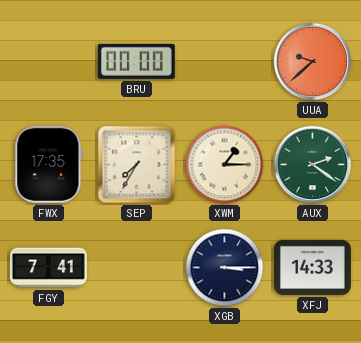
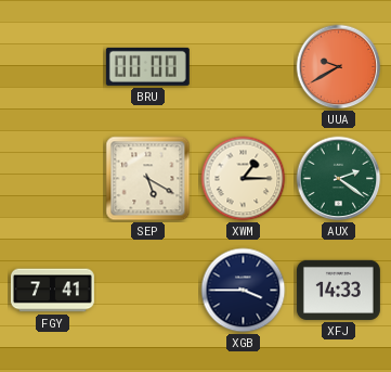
UUA: 9:38 -> 9:40 (339, 67)
FWX: 17:35 -> none (49, 164)
SEP: 7:35 -> 5:20 (148, 179)
XGB: 3:15 -> 3:45 (244, 291)
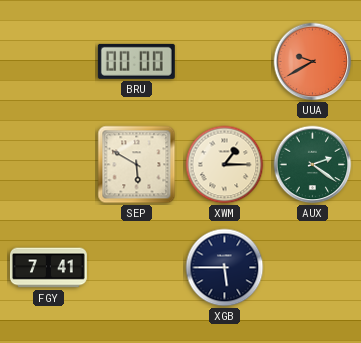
SEP: 5:20 -> 5:50 (137, 165)
XGB: 3:45 -> 5:45 (225, 268)
XFJ: 14:33 -> none (338, 290)
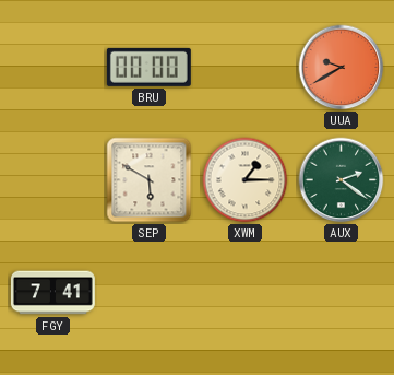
XGB: 5:45 -> none (225, 268)
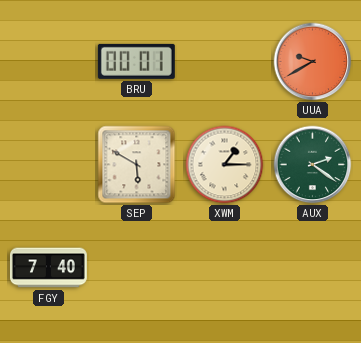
BRU: 00:00 -> 00:01 (136, 61)
FGY: 7:41 -> 7:40 (48, 268)
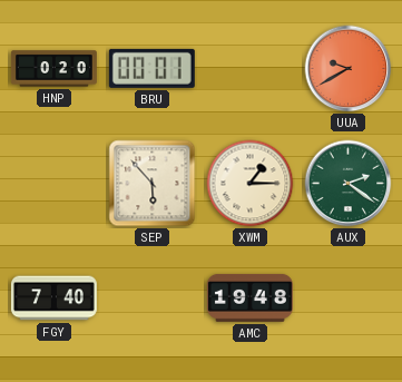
HNP: none -> 0:20 (53, 69)
SEP: 5:50 -> 5:53 (153, 184)
AMC: none -> 19:48 (249, 297)
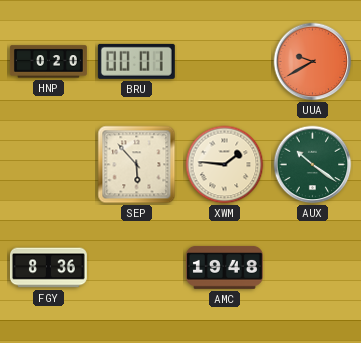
XWM: 1:15 -> 1:46 (225, 165)
AUX: 2:21 -> 10:21 (313, 165)
FGY: 7:40 -> 8:36 (48, 268)
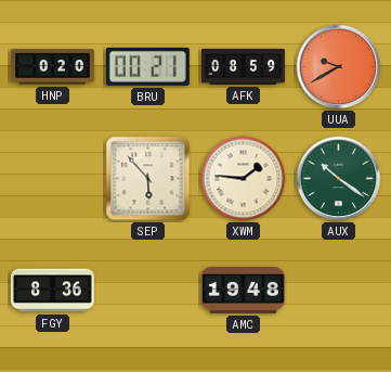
BRU: 00:01 -> 00:21 (147, 66)
AFK: none -> 08:59 (243, 66)
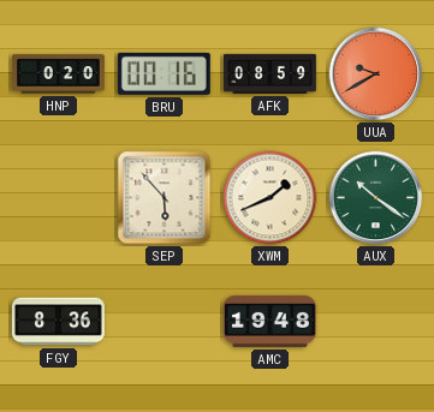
BRU: 00:21 -> 00:16 (164, 73)
XWM: 1:46 -> 1:41 (270, 198)
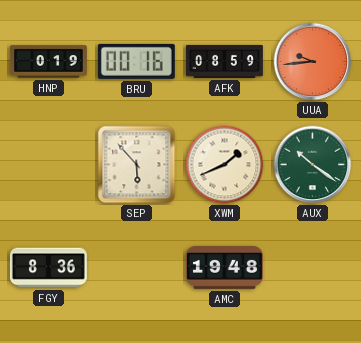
HNP: 0:20 -> 0:19 (48, 62)
UUA: 9:40 -> 9:44 (313, 62)
